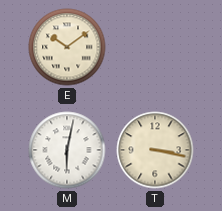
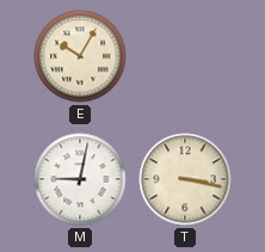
E: 10:09 -> 10:05 (80, 56)
M: 6:02 -> 9:02 (80, 179)
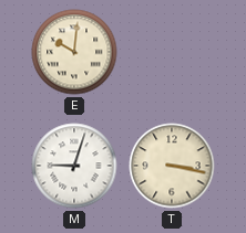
E: 10:05 -> 10:01 (74, 52)
M: 9:02 -> 9:03 (74, 166)
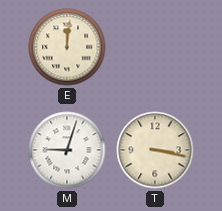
E: 10:01 -> 12:01 (67, 47)
